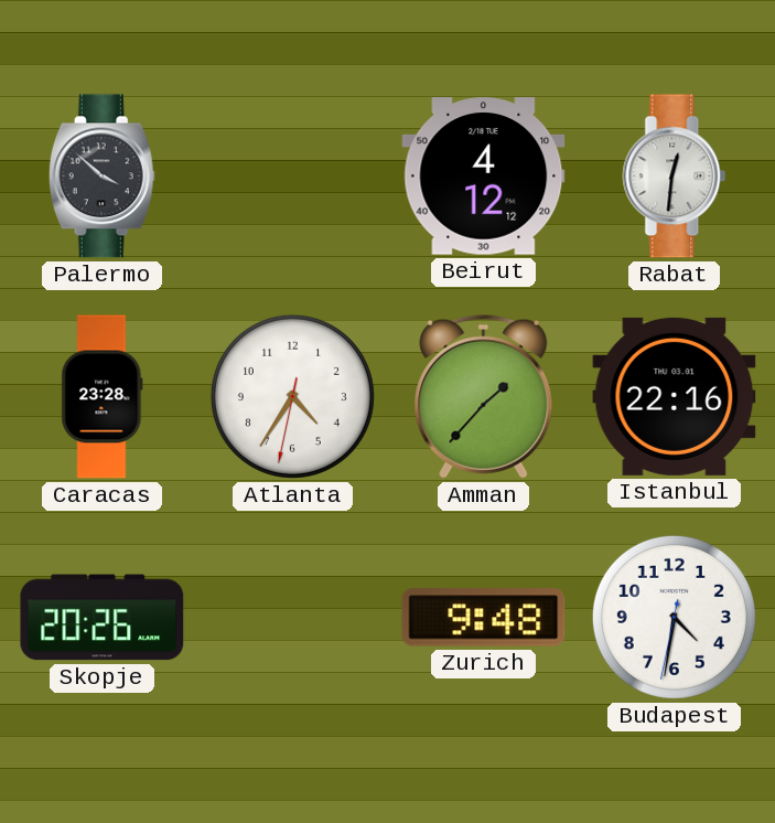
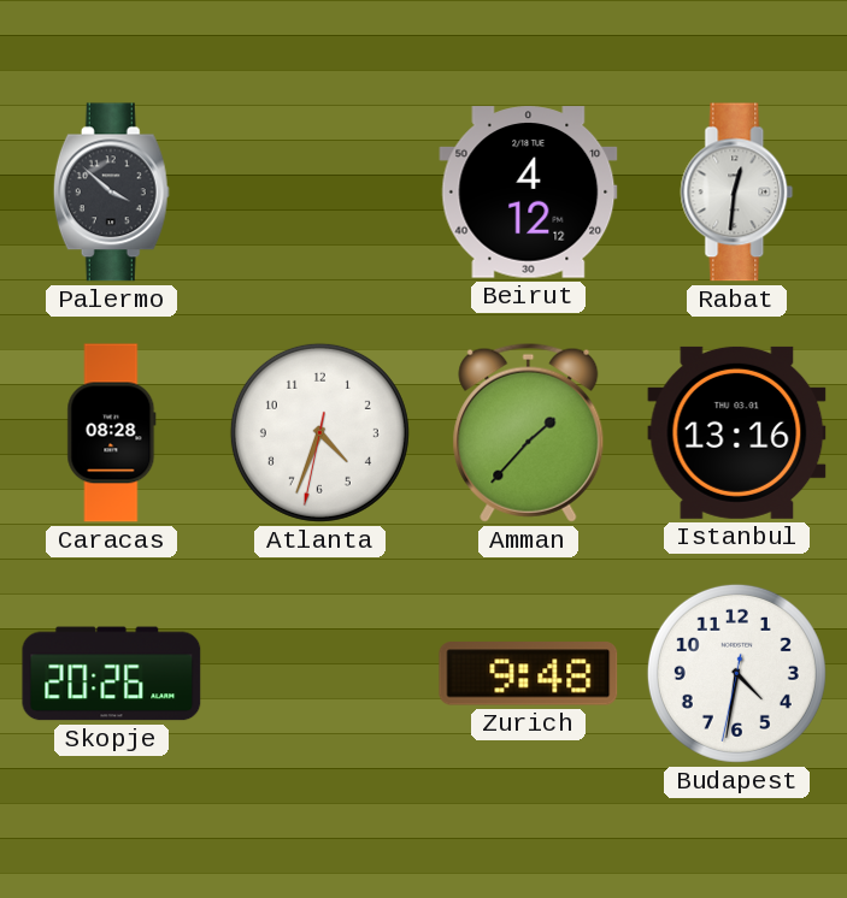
Caracas: 23:28 -> 08:28 (112, 433)
Atlanta: 4:35 -> 4:33 (319, 432)
Istanbul: 22:16 -> 13:16 (737, 432)
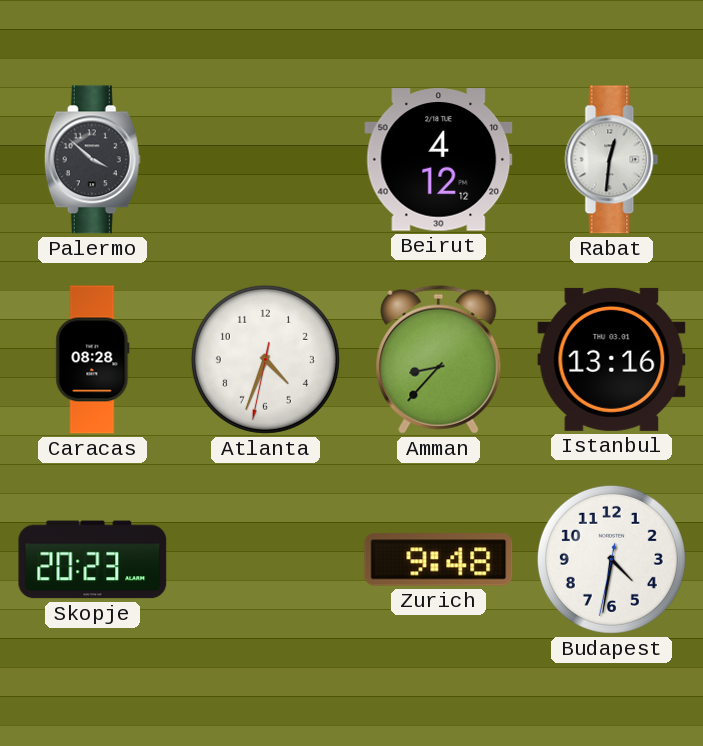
Amman: 1:37 -> 8:37 (439, 359)
Skopje: 20:26 -> 20:23 (93, 560)
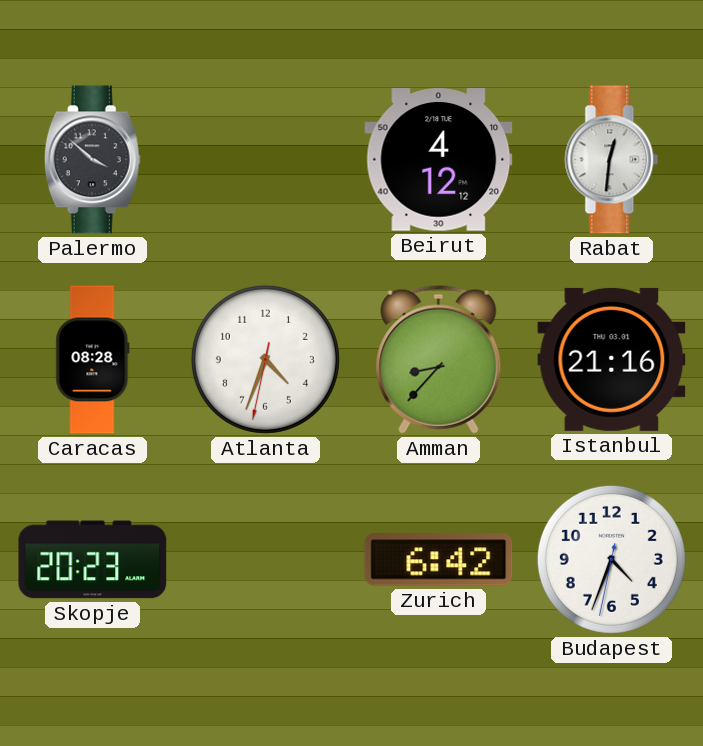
Istanbul: 13:16 -> 21:16 (612, 359)
Zurich: 9:48 -> 6:42 (439, 560)
Budapest: 4:31 -> 4:33 (611, 559)
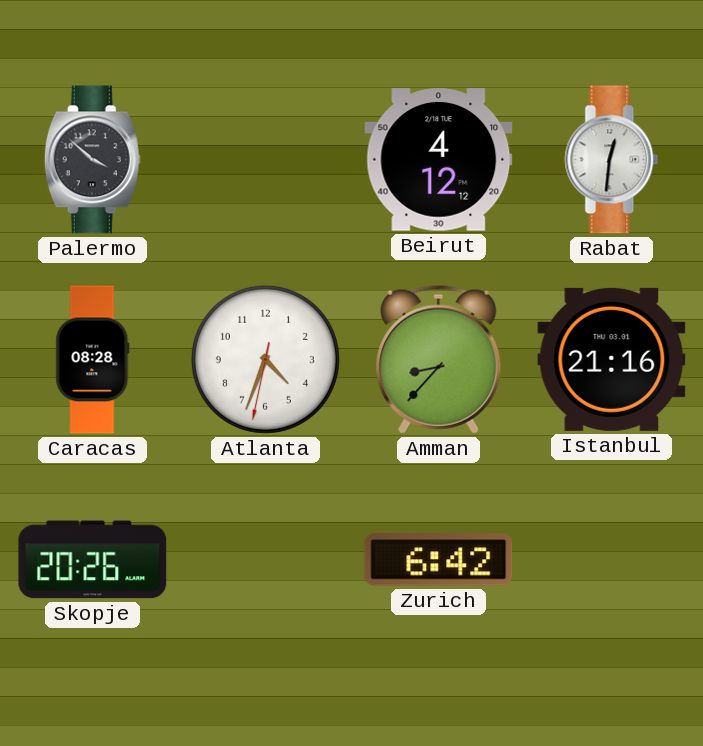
Skopje: 20:23 -> 20:26 (93, 560)
Budapest: 4:33 -> none (611, 559)
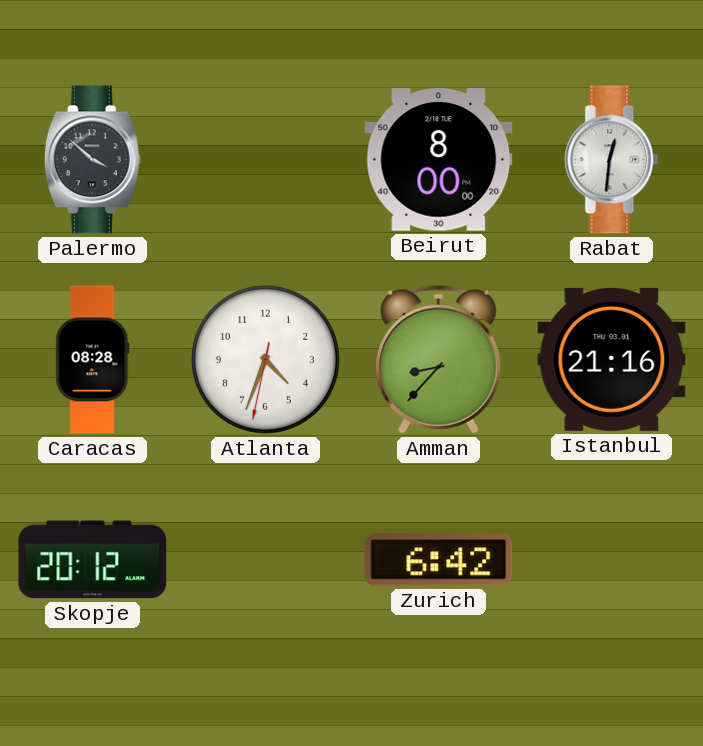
Beirut: 4:12 -> 8:00 (439, 160)
Skopje: 20:26 -> 20:12 (93, 560)
